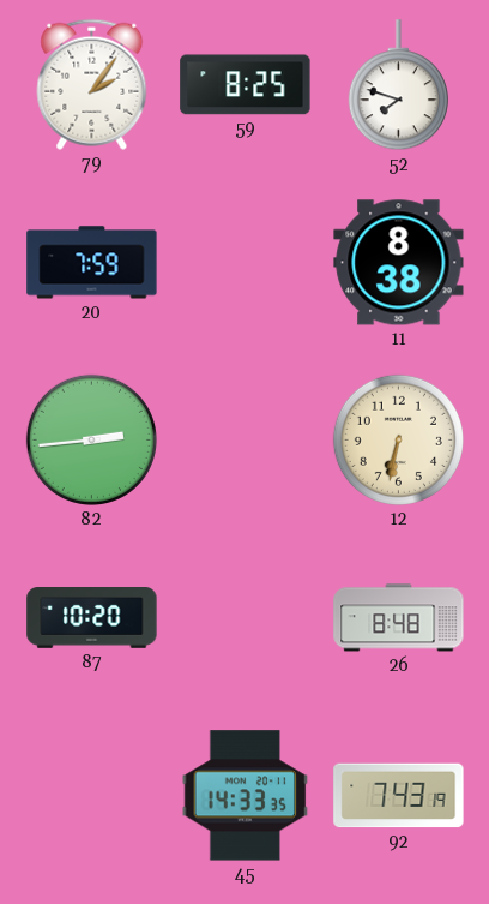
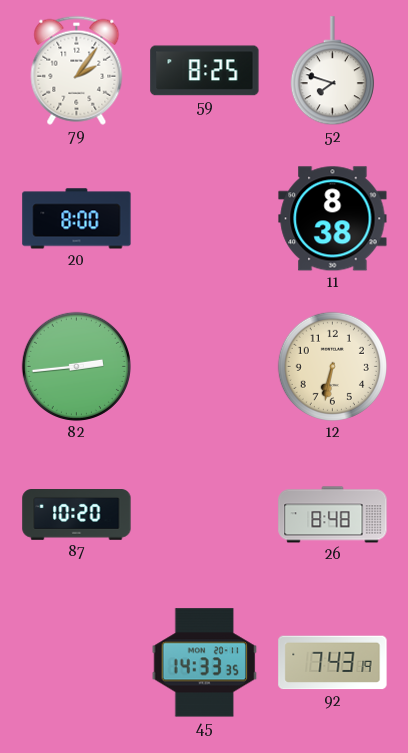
20: 7:59 -> 8:00 (77, 219)
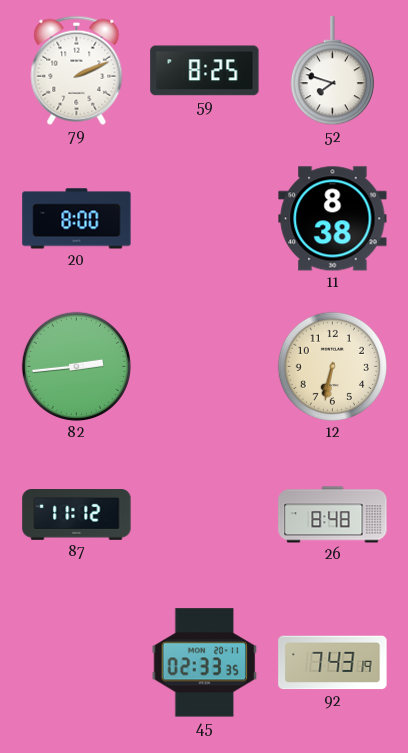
79: 2:06 -> 2:11 (77, 70)
87: 10:20 -> 11:12 (77, 515)
45: 14:33 -> 02:33 (205, 663)
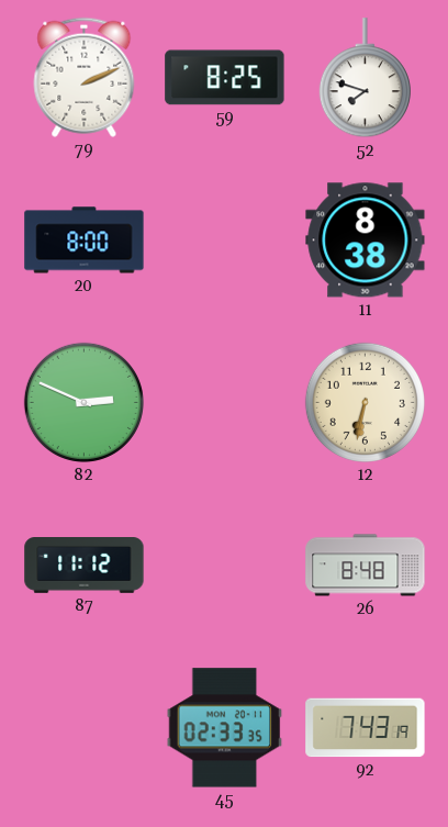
82: 2:44 -> 2:49 (83, 402)
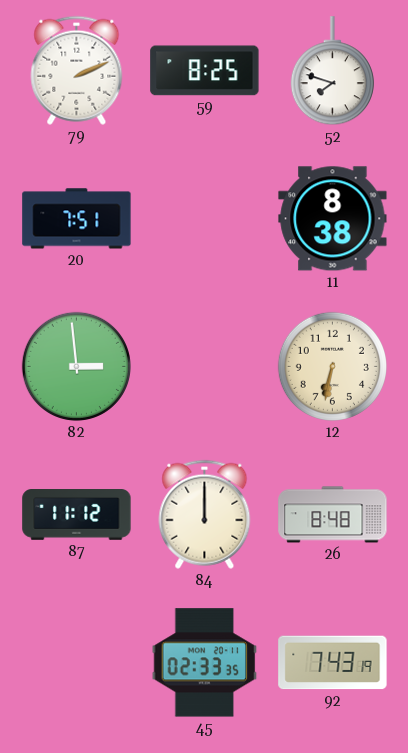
20: 8:00 -> 7:51 (77, 219)
82: 2:49 -> 2:59 (76, 366)
84: none -> 12:00 (205, 514)
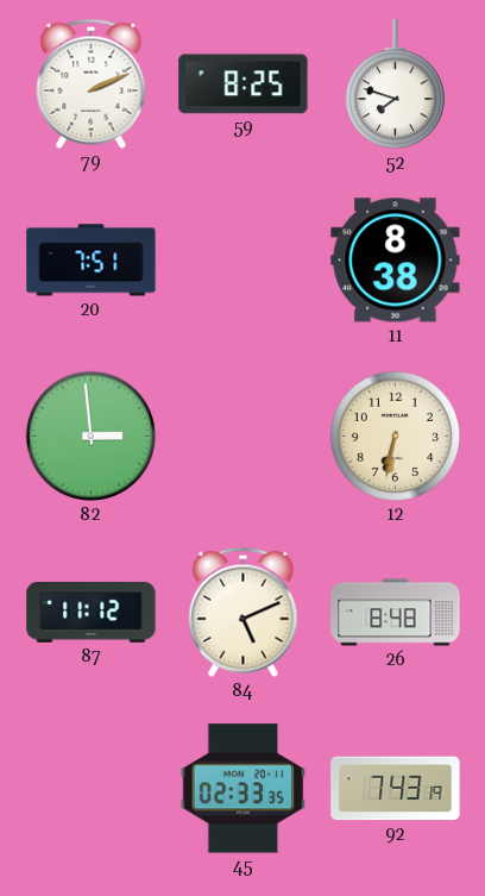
84: 12:00 -> 5:11 (244, 612)
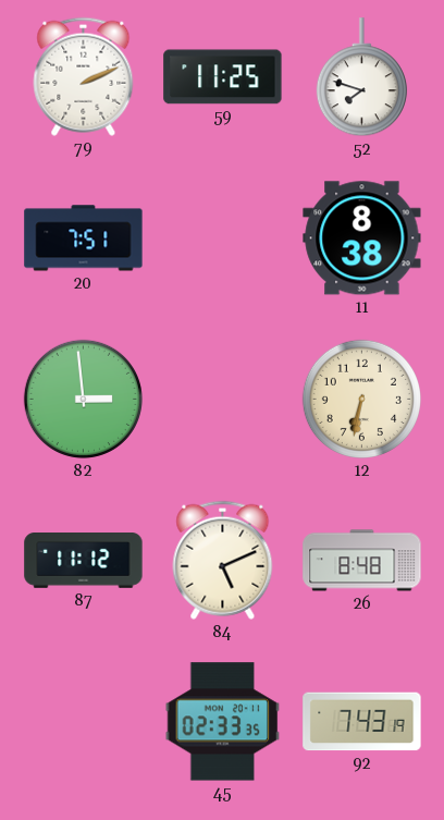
59: 8:25 -> 11:25 (223, 77)
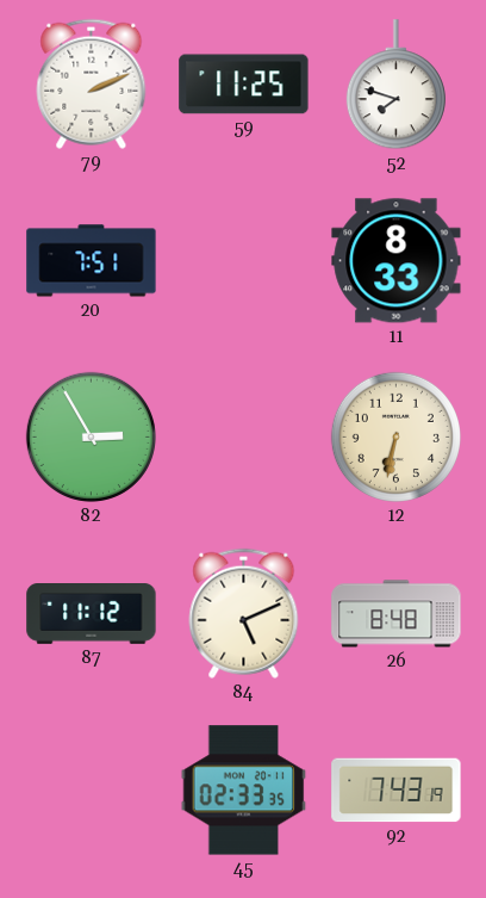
11: 8:38 -> 8:33 (397, 261)
82: 2:59 -> 2:55 (91, 436)
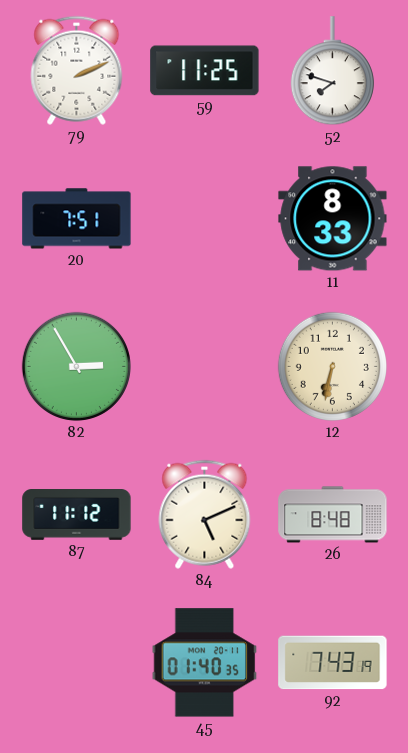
45: 02:33 -> 01:40 (205, 663)
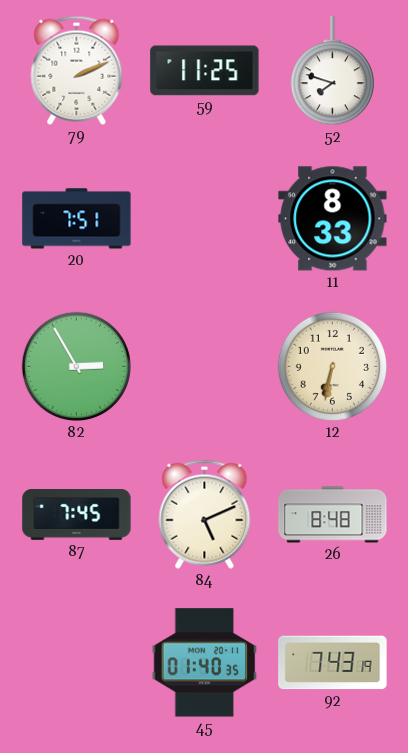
87: 11:12 -> 7:45 (77, 515)
